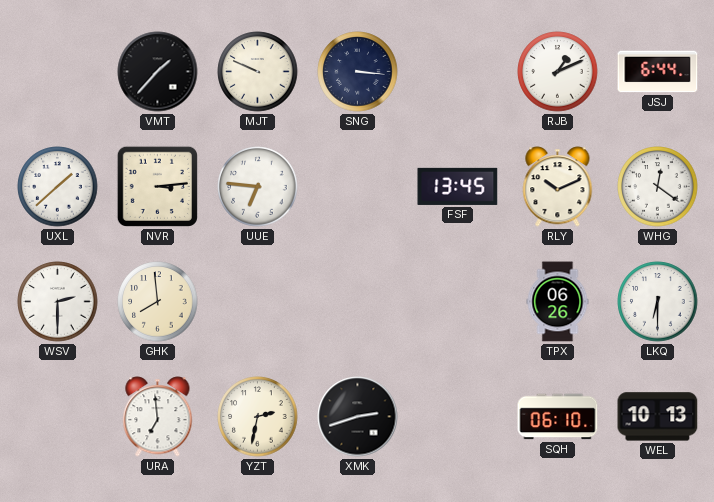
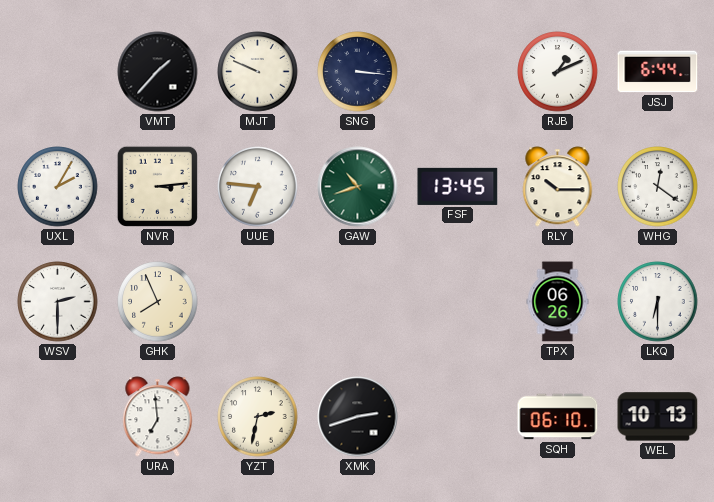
UXL: 1:38 -> 2:05 (58, 187)
GAW: none -> 10:42 (358, 187)
RLY: 10:11 -> 10:15 (558, 187)
GHK: 7:59 -> 7:56 (158, 302)
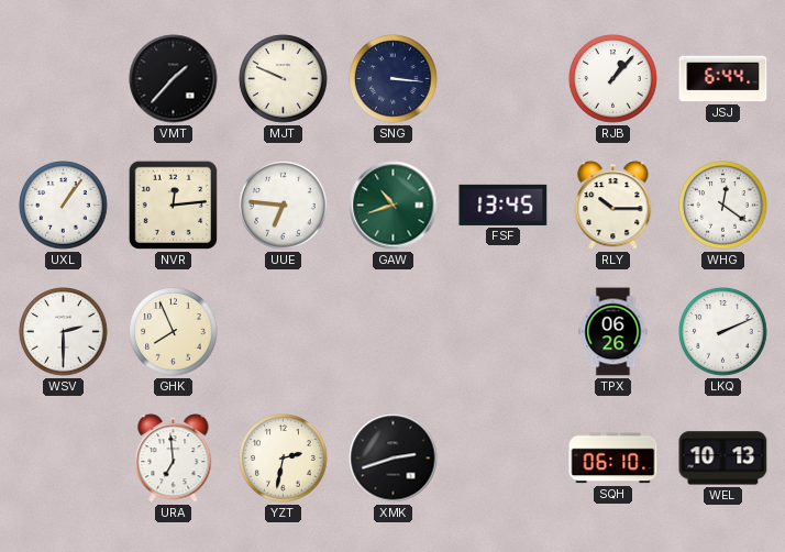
RJB: 1:11 -> 1:07 (613, 79)
UXL: 2:05 -> 1:06 (64, 206)
NVR: 3:14 -> 12:14 (173, 205)
LKQ: 6:30 -> 2:11 (723, 332)
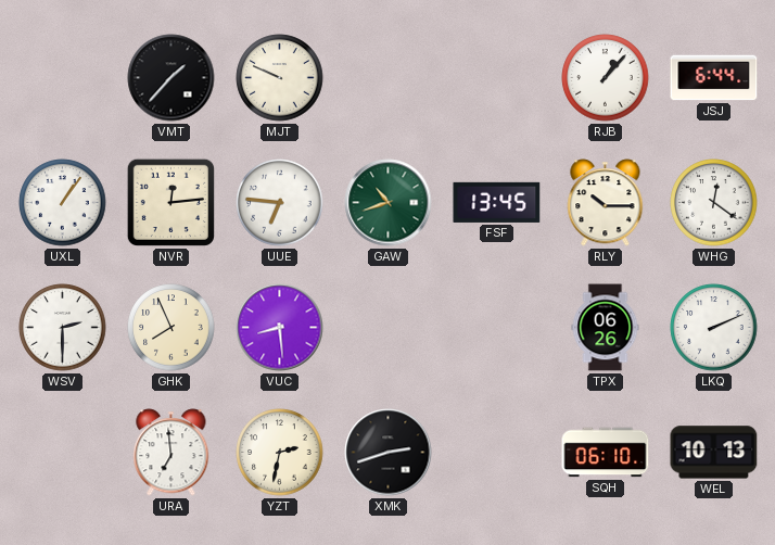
SNG: 3:16 -> none (394, 79)
VUC: none -> 8:29 (280, 328)
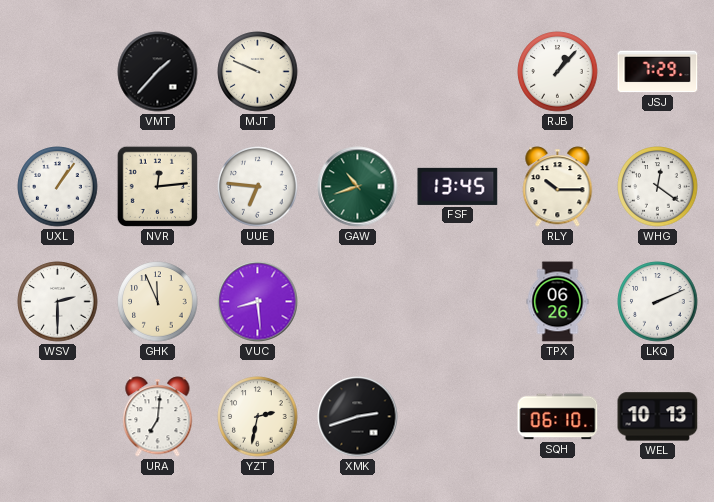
JSJ: 6:44 -> 7:29 (658, 72)
GHK: 7:56 -> 11:56 (158, 302)
URA: 6:59 -> 7:01 (158, 417)
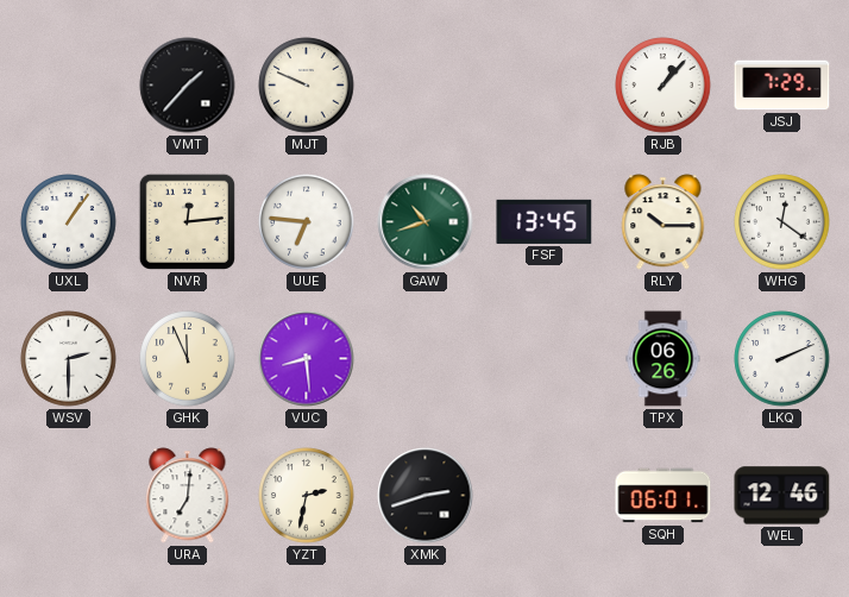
SQH: 06:10 -> 06:01 (664, 496)
WEL: 10:13 -> 12:46 (782, 496)
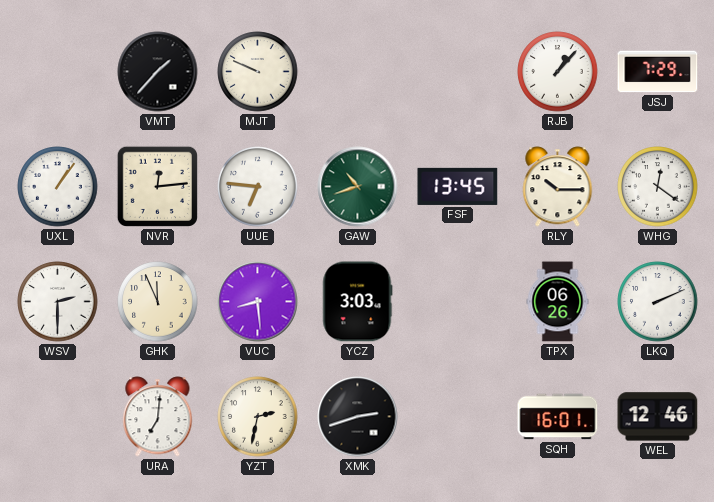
YCZ: none -> 3:03 (357, 302)
SQH: 06:01 -> 16:01 (558, 417)
